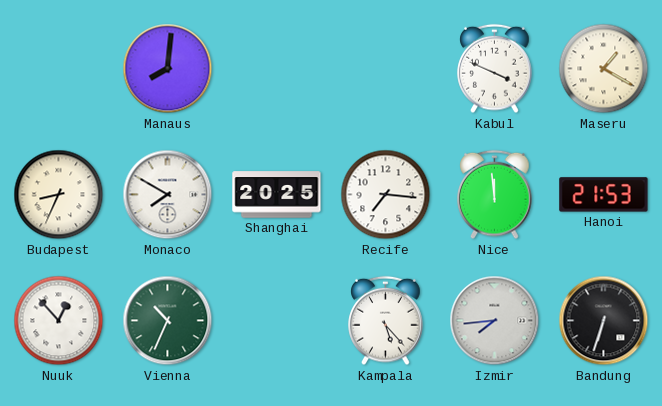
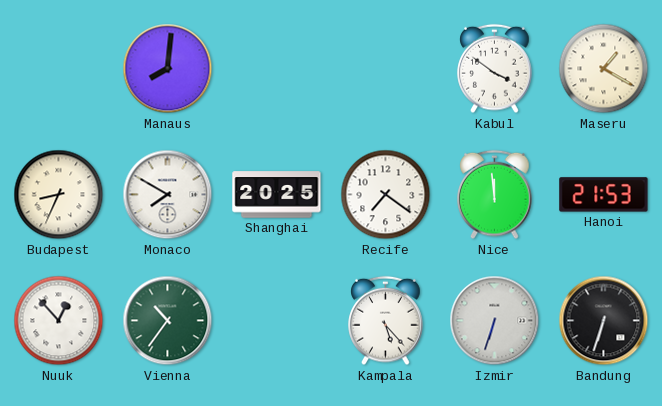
Kabul: 3:49 -> 3:51 (495, 69)
Recife: 7:16 -> 7:21 (386, 195)
Vienna: 10:34 -> 10:36 (168, 321)
Izmir: 7:44 -> 6:33 (495, 321)
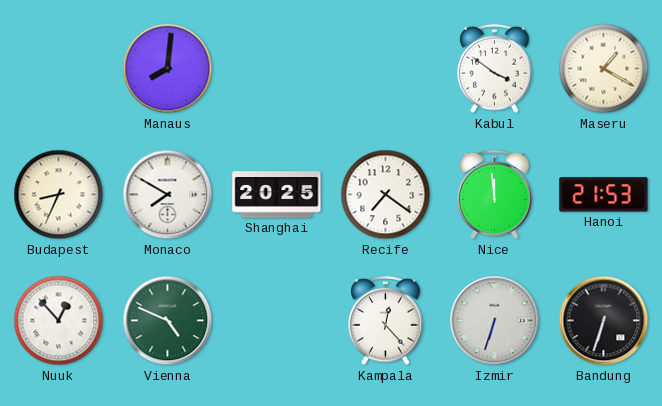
Vienna: 10:36 -> 4:49 (168, 321)
Kampala: 5:23 -> 12:23 (386, 321)
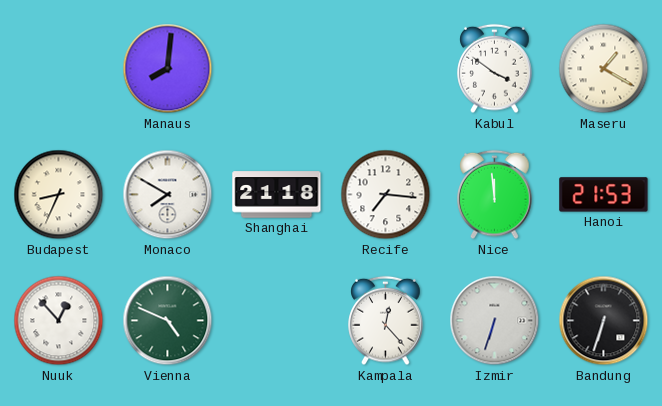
Shanghai: 20:25 -> 21:18 (277, 195)
Recife: 7:21 -> 7:16 (386, 195)
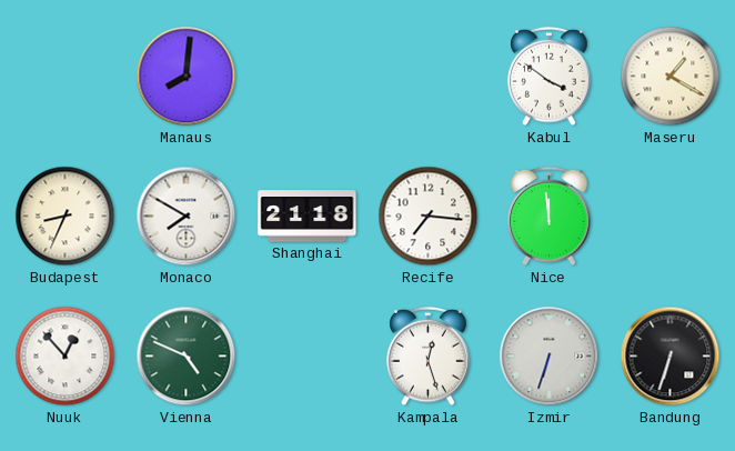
Hanoi: 21:53 -> none (604, 195)
Kampala: 12:23 -> 12:27 (429, 357)
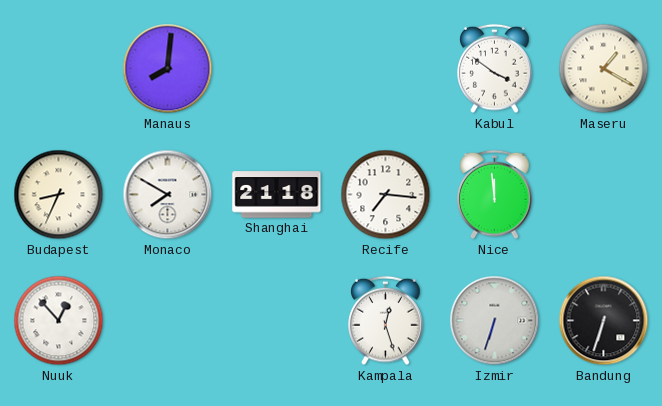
Vienna: 4:49 -> none (187, 357)
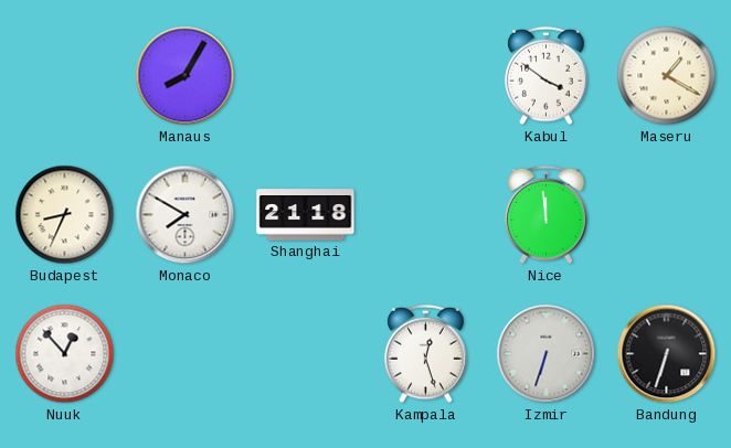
Manaus: 8:01 -> 8:05 (186, 76)
Recife: 7:16 -> none (386, 195)
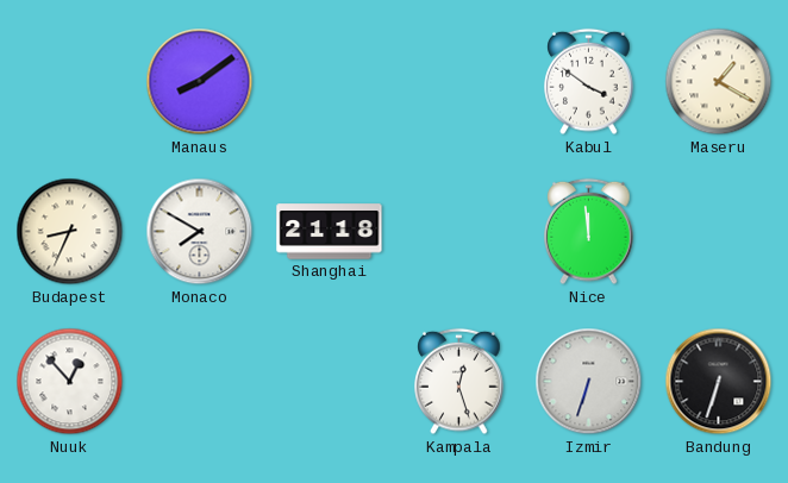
Manaus: 8:05 -> 8:09 (200, 82)
